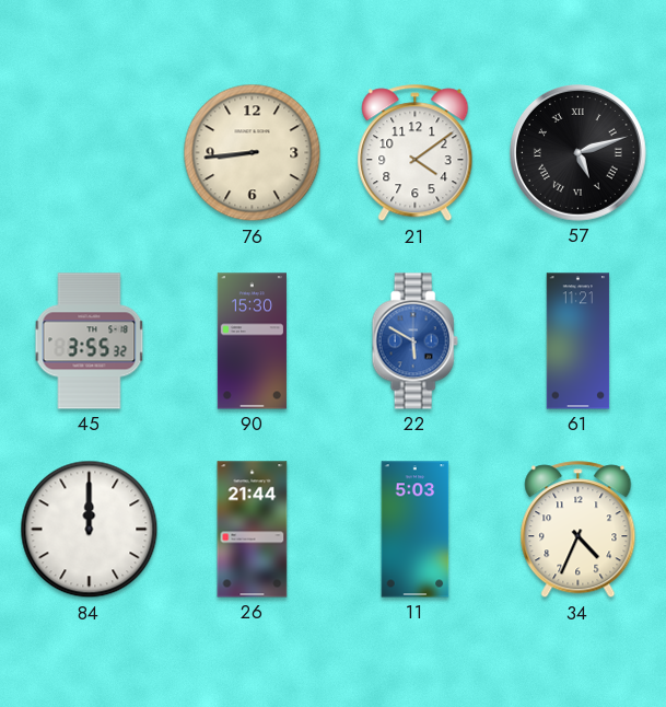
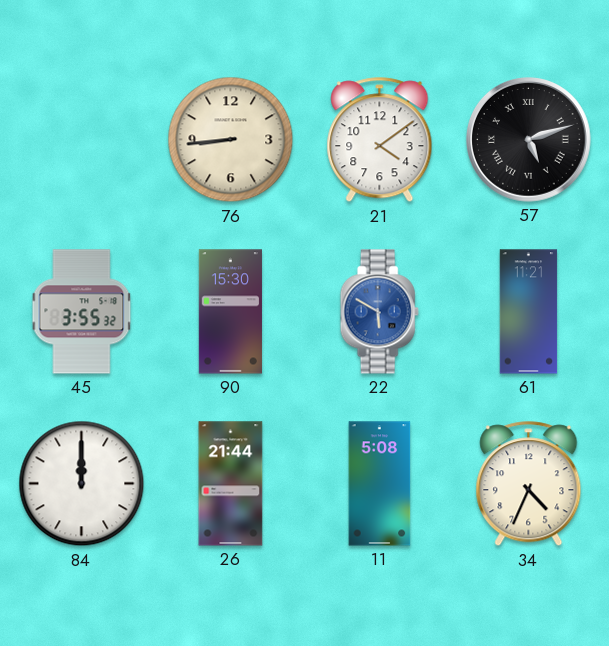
11: 5:03 -> 5:08 (380, 484)
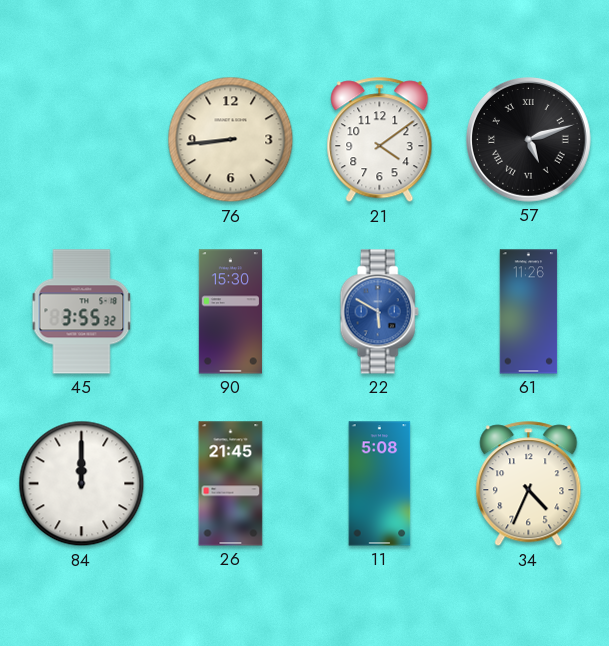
61: 11:21 -> 11:26 (529, 312)
26: 21:44 -> 21:45 (231, 484)
